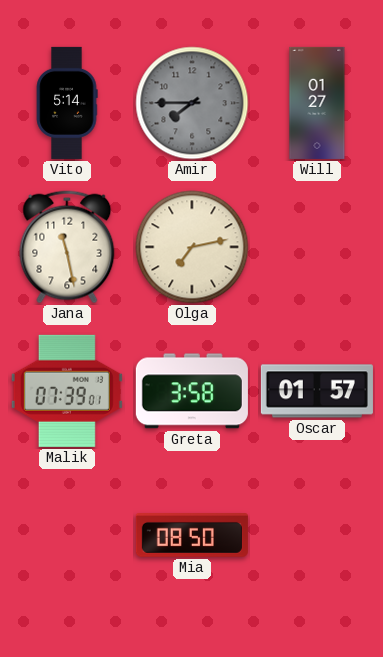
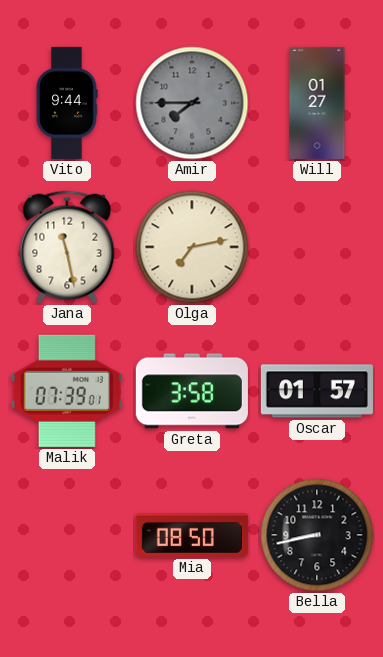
Vito: 5:14 -> 9:44 (67, 103)
Bella: none -> 8:43 (317, 535)
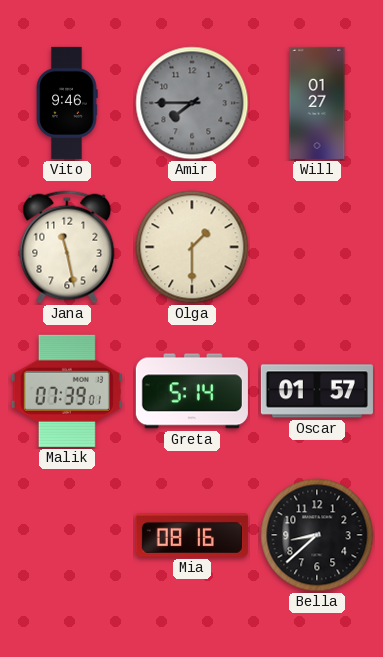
Vito: 9:44 -> 9:46 (67, 103)
Olga: 7:13 -> 1:30 (192, 247)
Greta: 3:58 -> 5:14 (192, 391)
Mia: 08:50 -> 08:16 (192, 536)
Bella: 8:43 -> 8:38 (317, 535)
